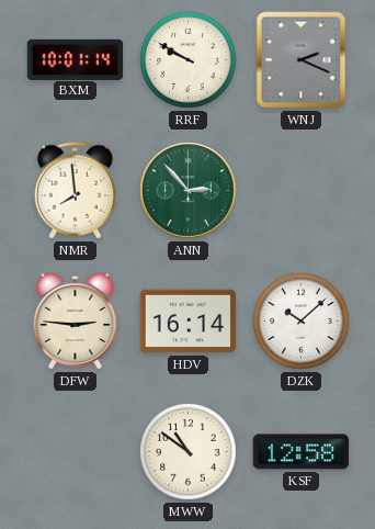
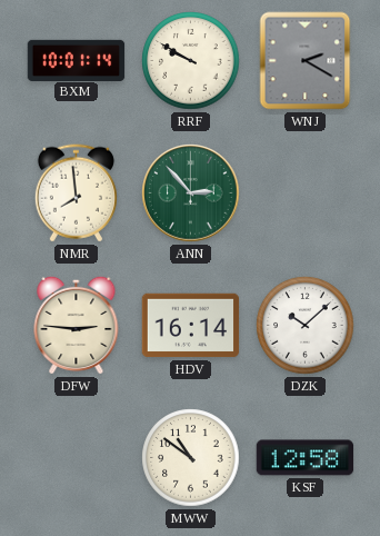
WNJ: 2:19 -> 2:20 (306, 61)
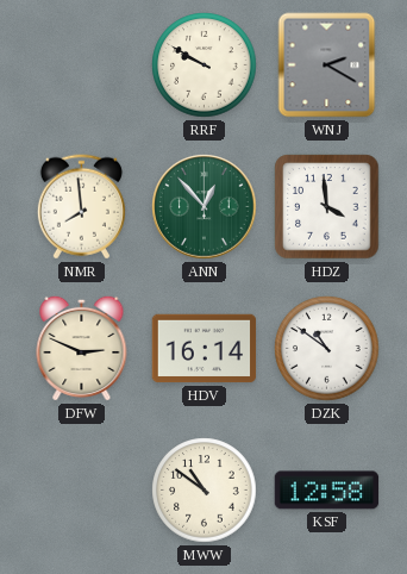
BXM: 10:01 -> none (77, 60)
ANN: 2:53 -> 12:53 (205, 207)
HDZ: none -> 3:59 (327, 207)
DFW: 2:46 -> 2:49 (82, 348)
DZK: 10:08 -> 10:51 (327, 349)
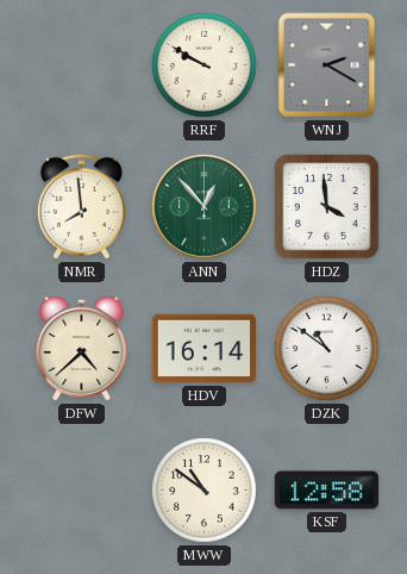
DFW: 2:49 -> 4:38 (82, 348)
